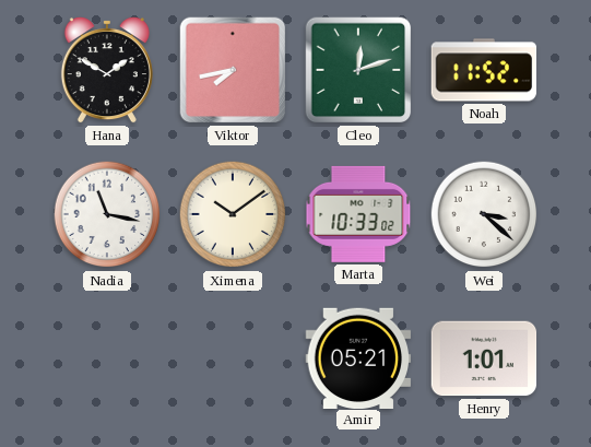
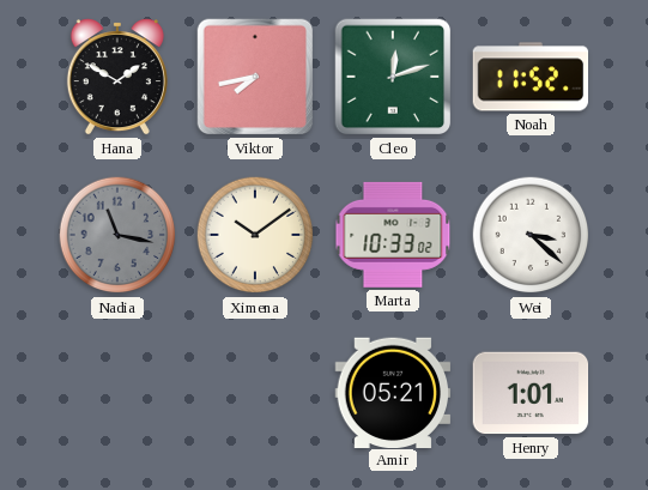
Nadia dial: white -> grey (117, 235)
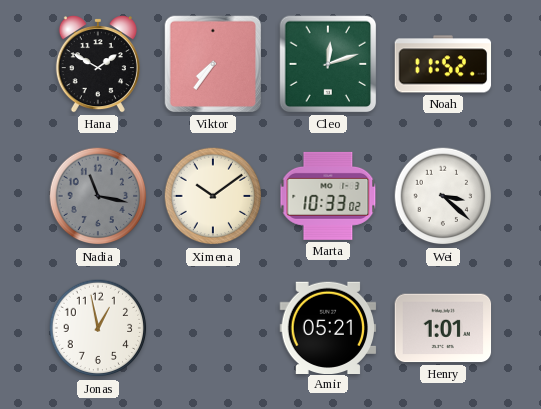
Viktor: 7:43 -> 7:36 (213, 64)
Jonas: none -> 12:58 (98, 328)
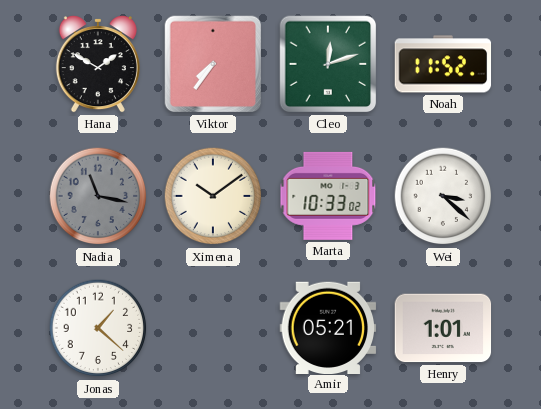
Jonas: 12:58 -> 1:22 (98, 328)
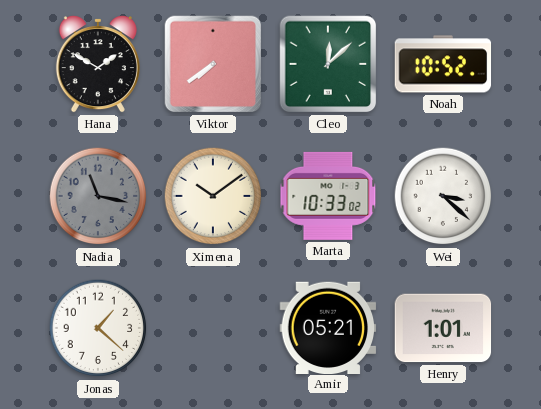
Viktor: 7:36 -> 7:39 (213, 64)
Cleo: 12:12 -> 12:08 (328, 64)
Noah: 11:52 -> 10:52 (443, 64)
